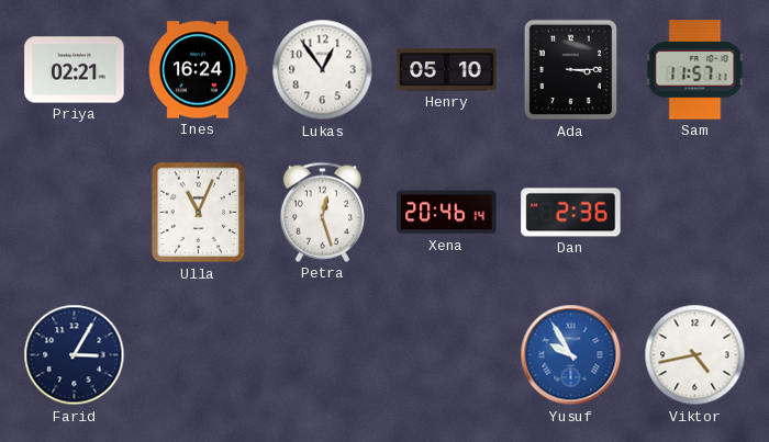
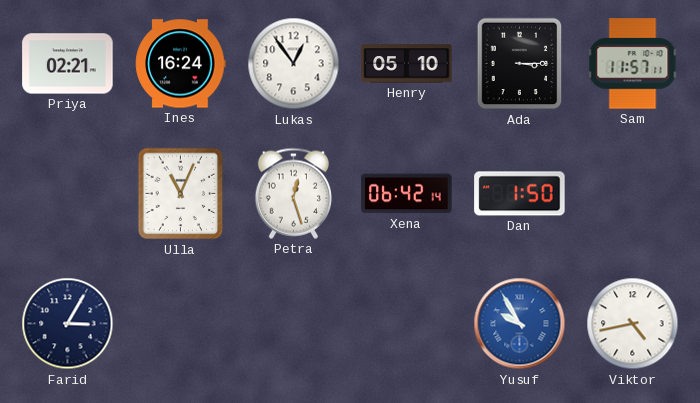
Xena: 20:46 -> 06:42 (407, 194)
Dan: 2:36 -> 1:50 (520, 194)
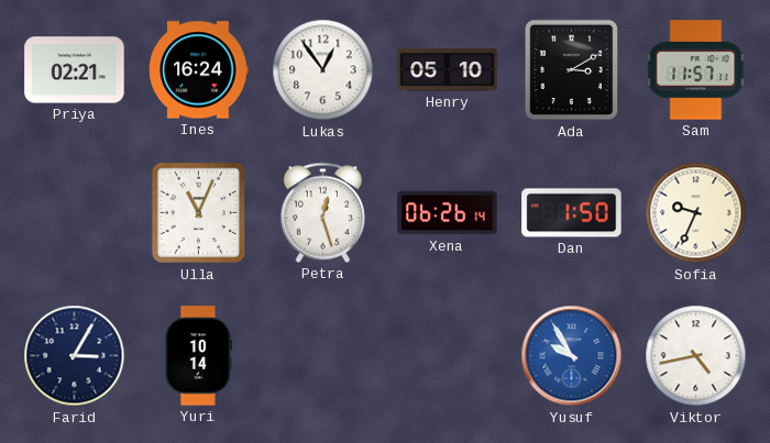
Ada: 3:15 -> 3:10 (572, 70)
Xena: 06:42 -> 06:26 (448, 213)
Sofia: none -> 9:34 (696, 213)
Yuri: none -> 10:14 (198, 356)
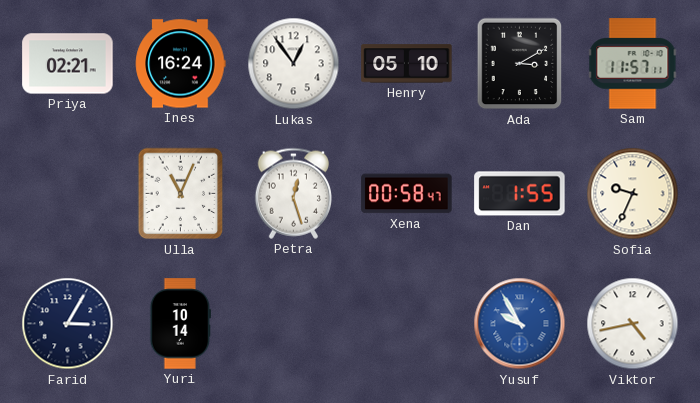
Xena: 06:26 -> 00:58 (407, 194)
Dan: 1:50 -> 1:55 (520, 194)
